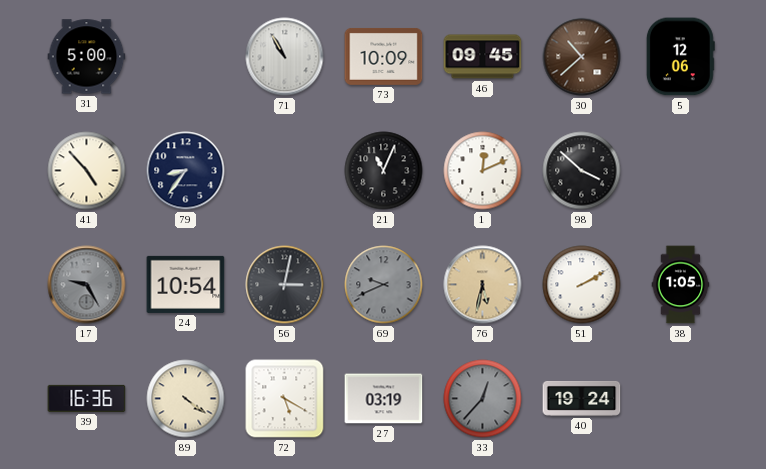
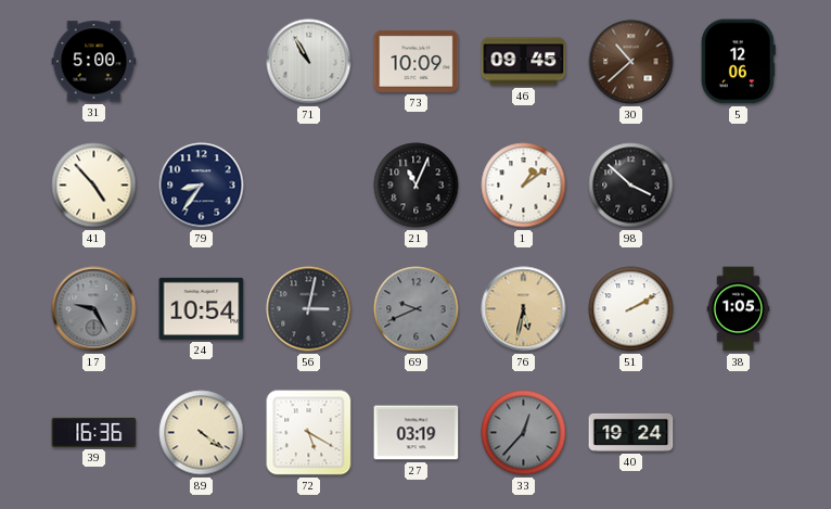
1: 12:11 -> 1:09 (524, 186)
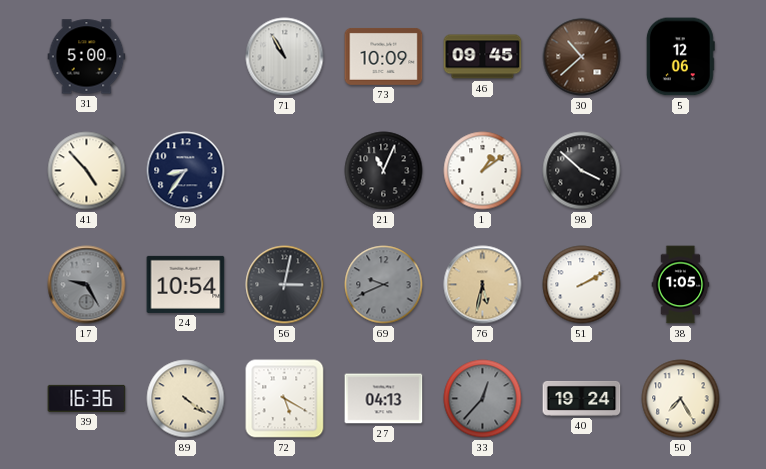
27: 03:19 -> 04:13 (384, 399)
50: none -> 7:25 (681, 399)
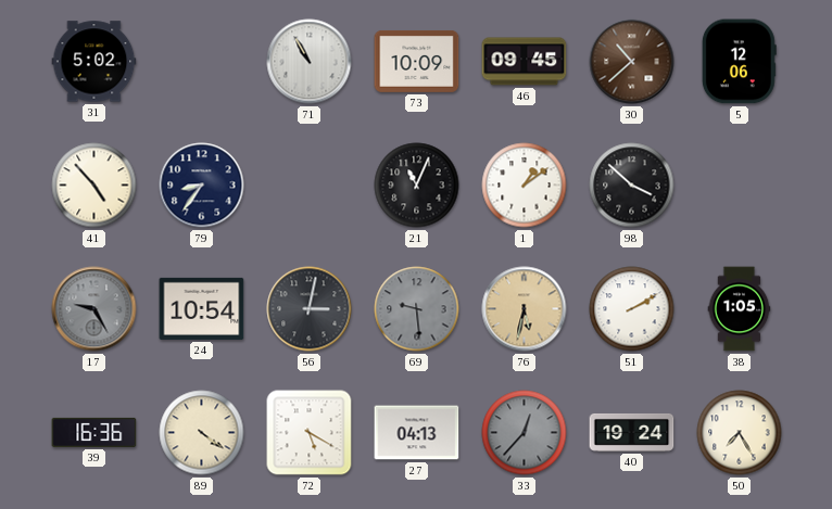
31: 5:00 -> 5:02 (94, 62)
69: 9:41 -> 9:29 (417, 309)
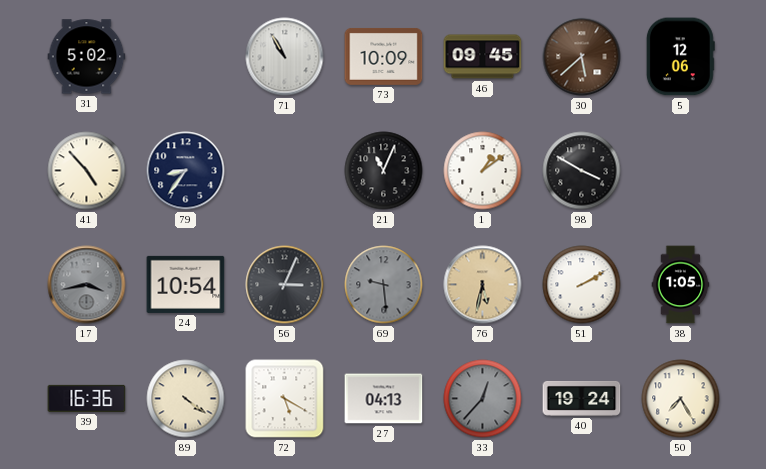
30: 10:38 -> 5:38 (582, 57)
98: 3:52 -> 3:50 (582, 171)
17: 9:25 -> 3:43 (87, 285)
56: 3:02 -> 3:04 (285, 285)
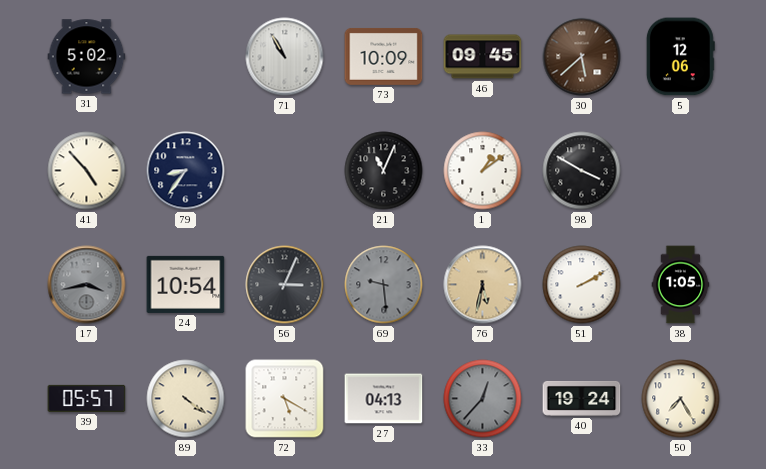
39: 16:36 -> 05:57 (87, 398)
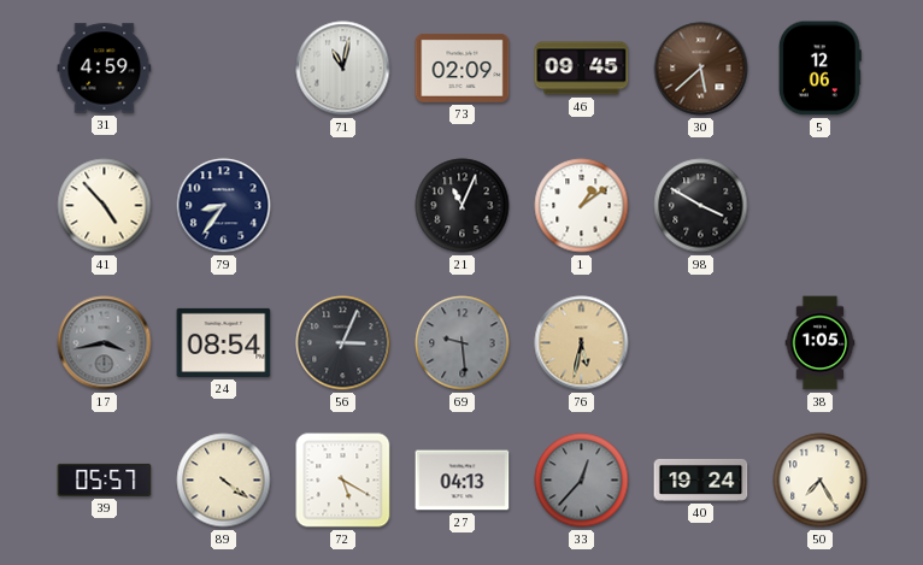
31: 5:02 -> 4:59 (105, 69)
71: 10:55 -> 11:02 (343, 69)
73: 10:09 -> 02:09 (463, 67)
24: 10:54 -> 08:54 (224, 342)
51: 2:10 -> none (582, 285)
